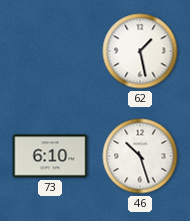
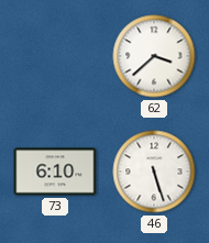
62: 1:28 -> 3:38 (154, 56)
46: 10:27 -> 5:27 (154, 172)
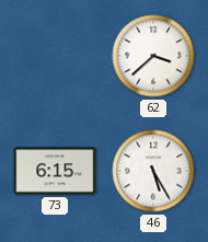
73: 6:10 -> 6:15 (55, 171)
46: 5:27 -> 5:25 (153, 171)
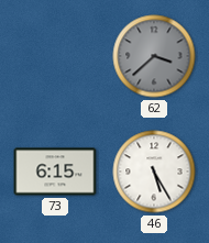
62 dial: white -> grey (154, 56)
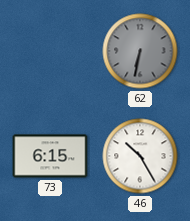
62: 3:38 -> 6:32 (140, 51)
46: 5:25 -> 10:25 (140, 156)
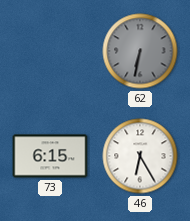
46: 10:25 -> 6:25 (140, 156)
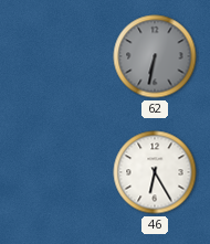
73: 6:15 -> none (50, 156)
